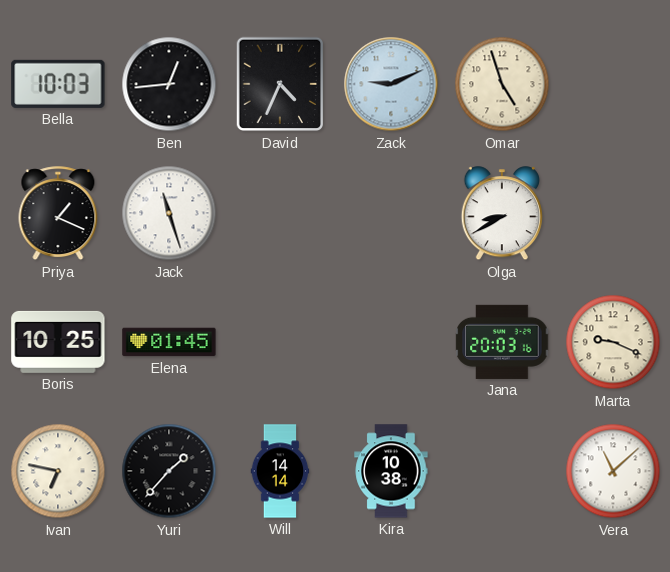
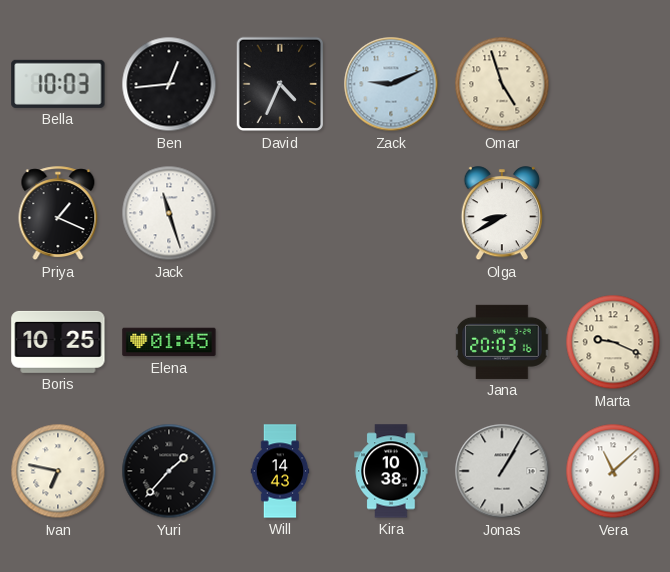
Will: 14:14 -> 14:43 (280, 471)
Jonas: none -> 1:05 (502, 471)
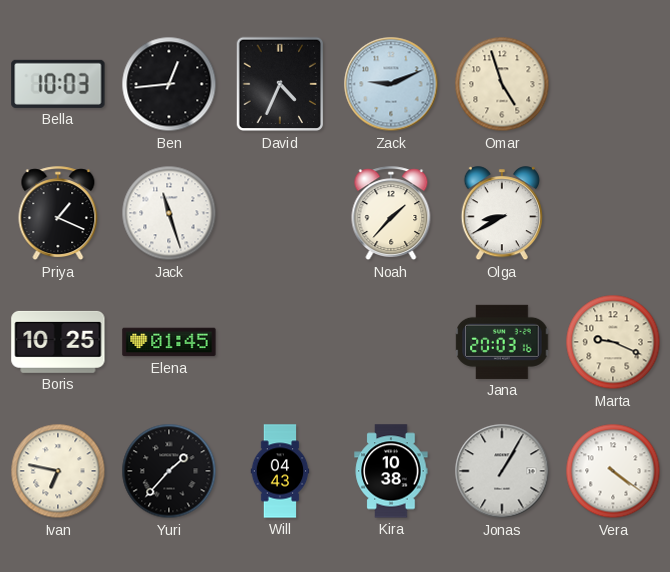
Noah: none -> 1:37 (391, 214)
Will: 14:43 -> 04:43 (280, 471)
Vera: 11:08 -> 4:21 (613, 471)
